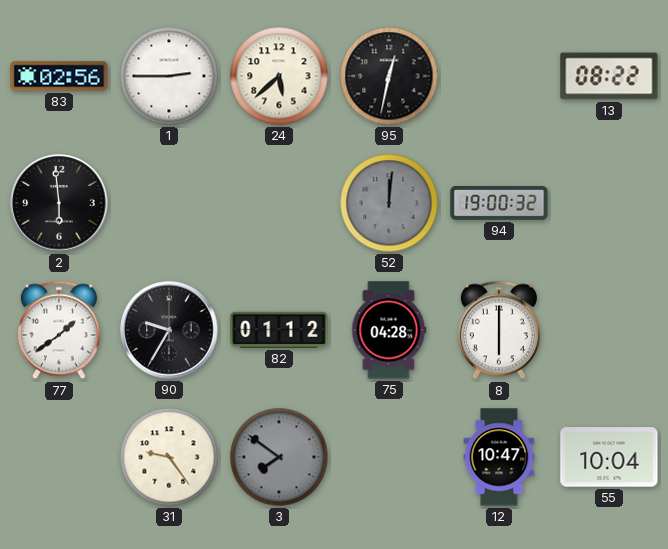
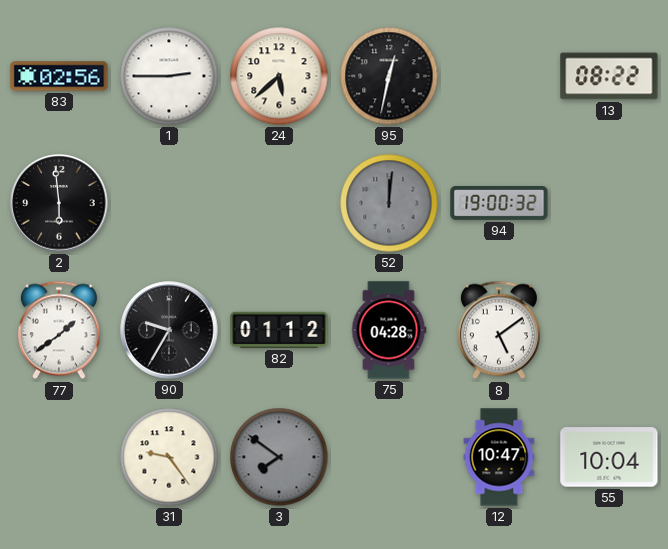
8: 6:00 -> 5:09 (499, 330)
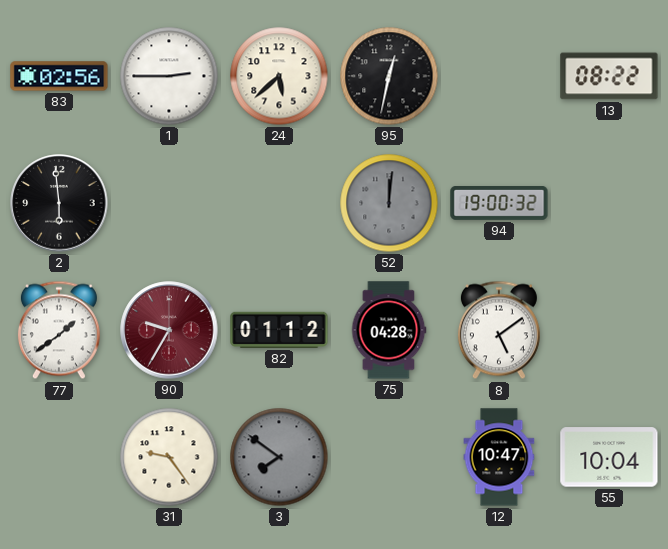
90 dial: black -> burgundy (169, 330)
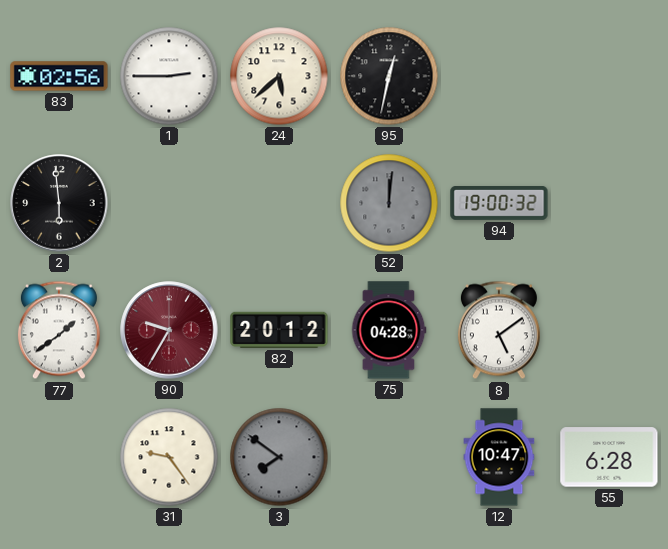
13: 08:22 -> none (609, 76)
82: 01:12 -> 20:12 (279, 330)
55: 10:04 -> 6:28 (609, 457)
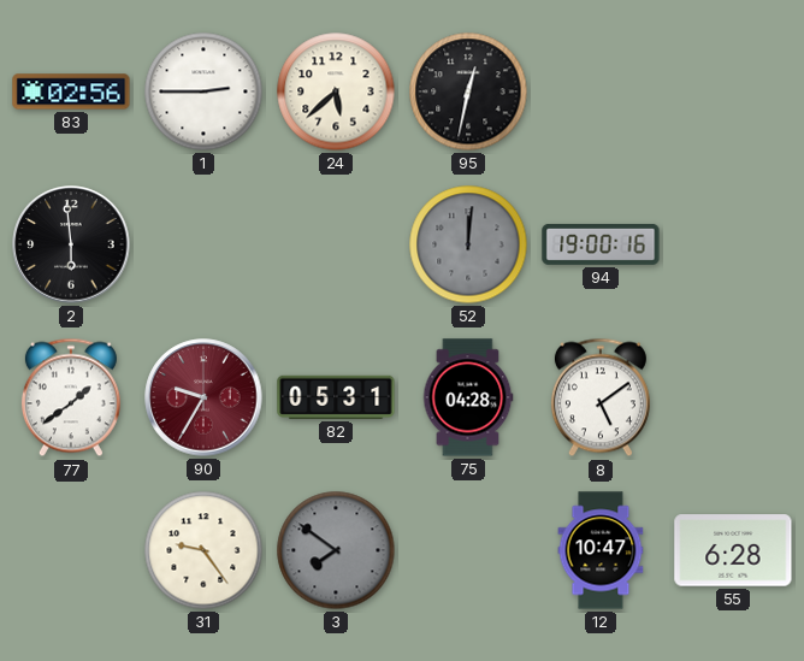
94: 19:00:32 -> 19:00:16 (601, 246)
82: 20:12 -> 05:31 (336, 397)
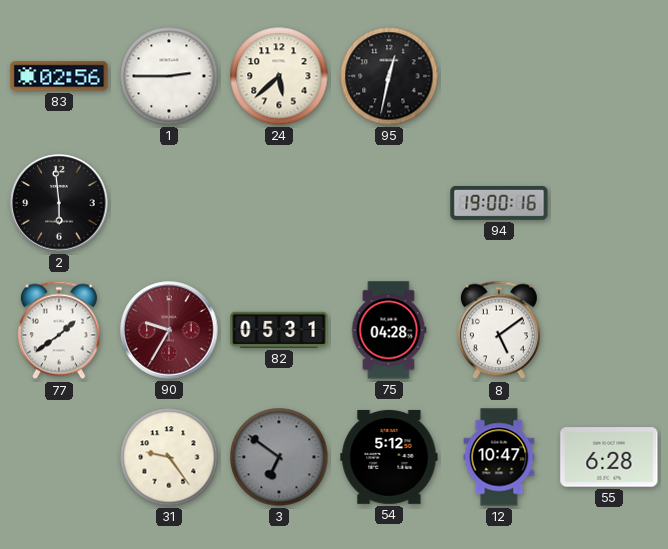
52: 12:01 -> none (468, 244)
3: 7:51 -> 6:51 (279, 457)
54: none -> 5:12 (389, 457)
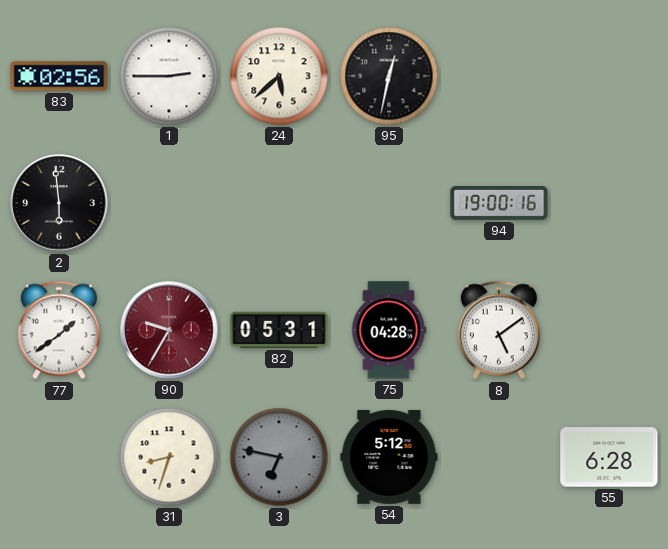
31: 9:24 -> 8:33 (169, 457)
3: 6:51 -> 6:47 (279, 457)
12: 10:47 -> none (499, 457)
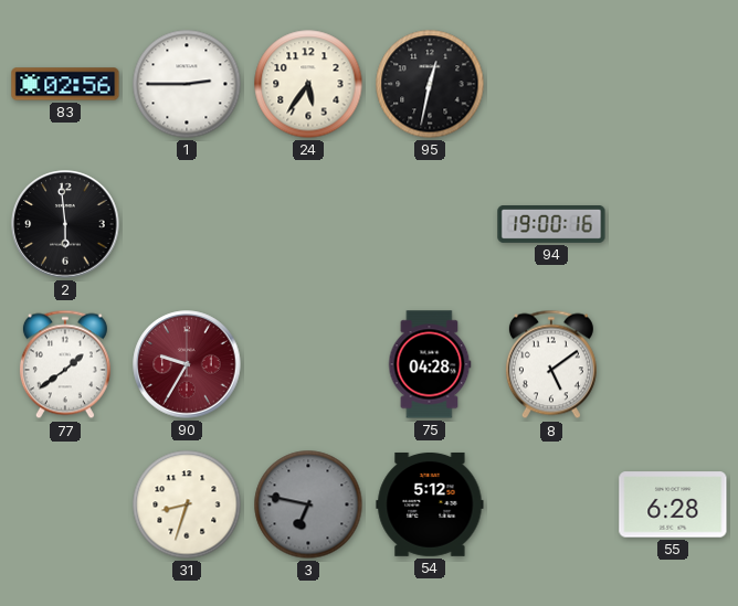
24: 5:38 -> 5:36 (308, 84)
82: 05:31 -> none (279, 330)
